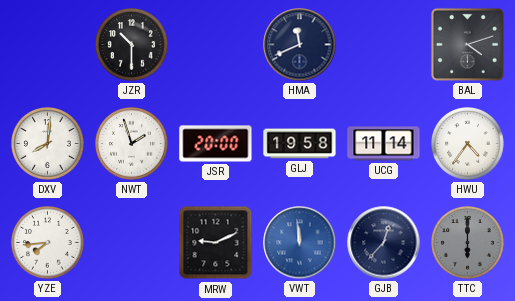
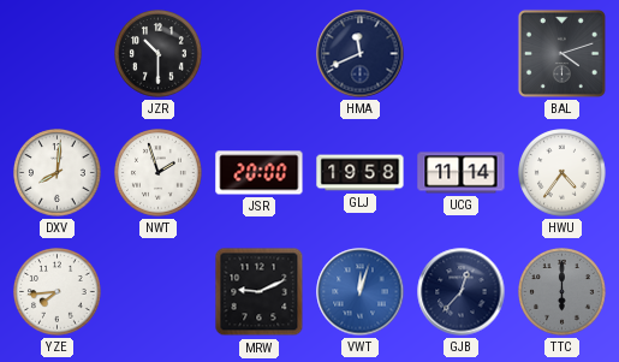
VWT: 11:59 -> 12:03 (361, 292)
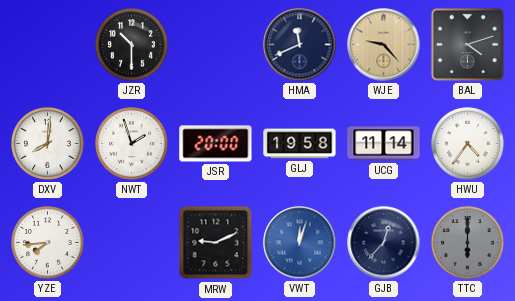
WJE: none -> 9:23 (384, 45)
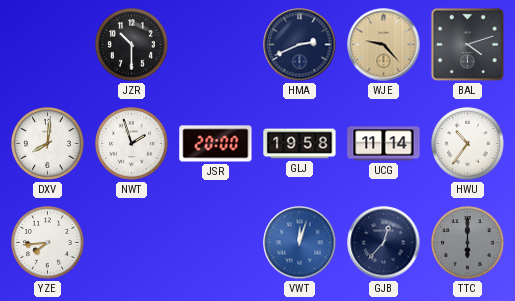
HMA: 11:41 -> 2:41 (300, 45)
HWU: 4:36 -> 10:36 (468, 144)
MRW: 9:11 -> none (216, 243)
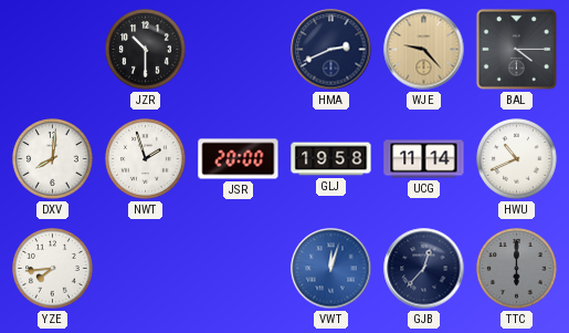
BAL: 4:12 -> 4:15 (516, 49)
HWU: 10:36 -> 10:41 (517, 159)
